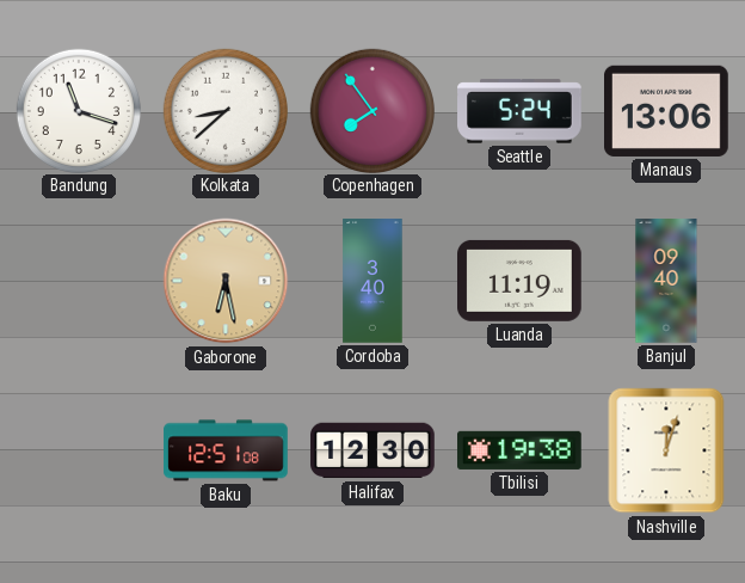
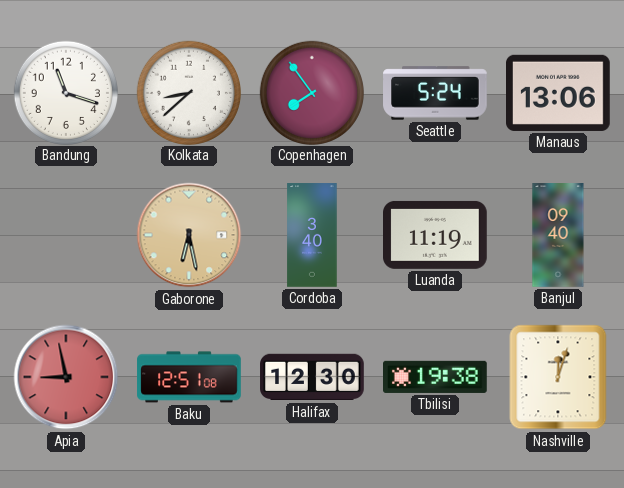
Apia: none -> 8:58 (66, 377)
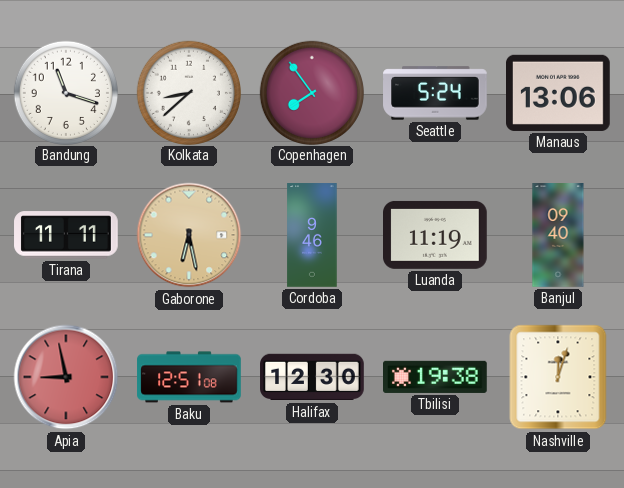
Tirana: none -> 11:11 (66, 235)
Cordoba: 3:40 -> 9:46 (312, 235)
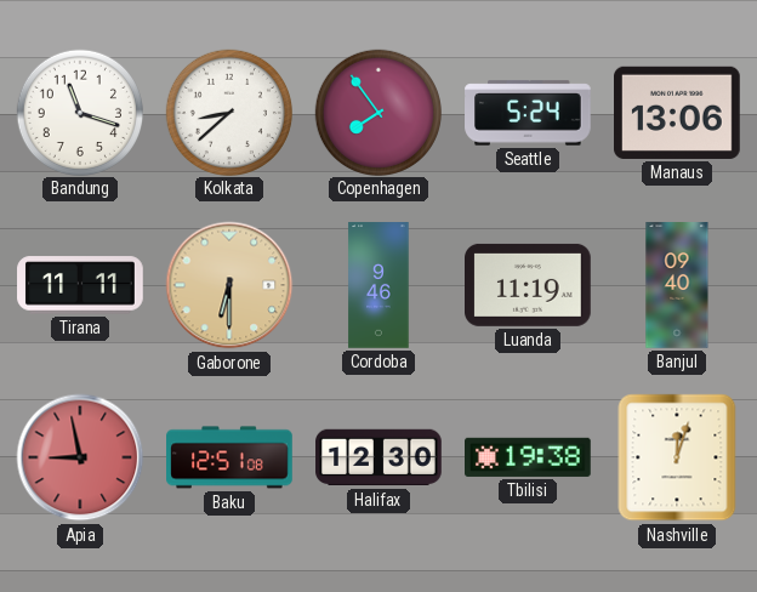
Gaborone: 6:28 -> 6:30 (229, 285)
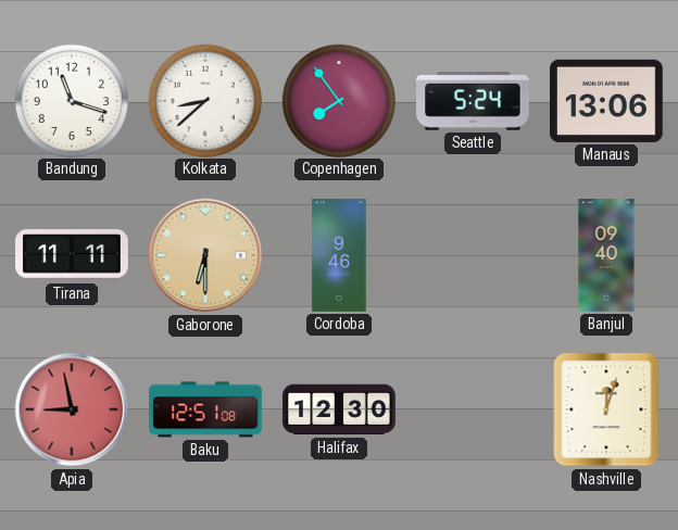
Luanda: 11:19 -> none (529, 285)
Tbilisi: 19:38 -> none (529, 457)
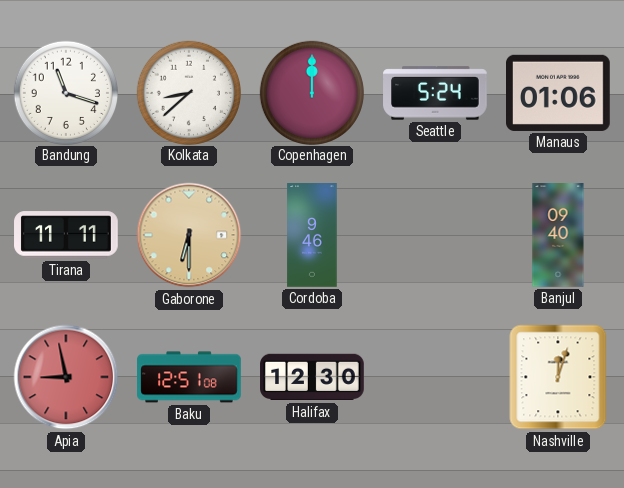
Copenhagen: 7:54 -> 12:00 (311, 92)
Manaus: 13:06 -> 01:06 (559, 93)
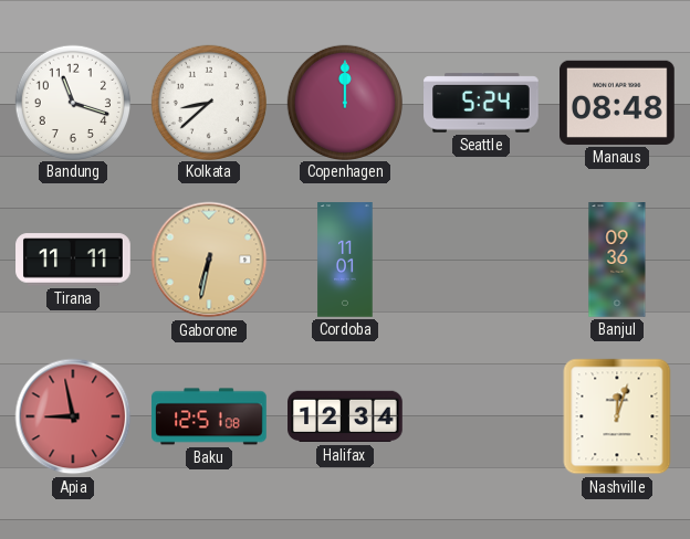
Manaus: 01:06 -> 08:48 (618, 103)
Gaborone: 6:30 -> 6:32 (209, 260)
Cordoba: 9:46 -> 11:01 (345, 260)
Banjul: 09:40 -> 09:36 (617, 260)
Halifax: 12:30 -> 12:34 (345, 416)
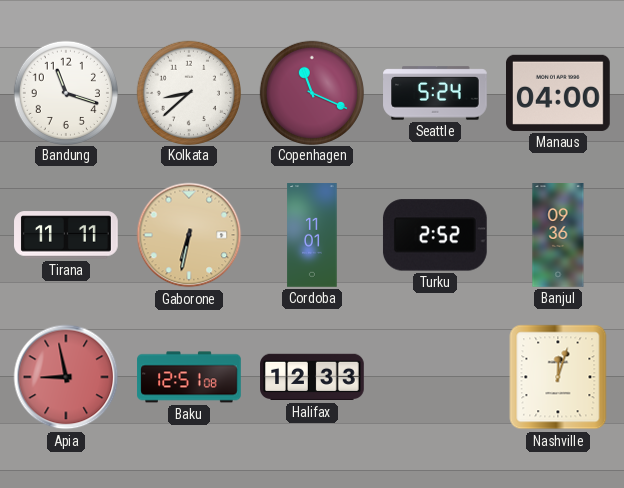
Copenhagen: 12:00 -> 11:19 (311, 92)
Manaus: 08:48 -> 04:00 (559, 93)
Turku: none -> 2:52 (435, 235)
Halifax: 12:34 -> 12:33 (312, 377)
